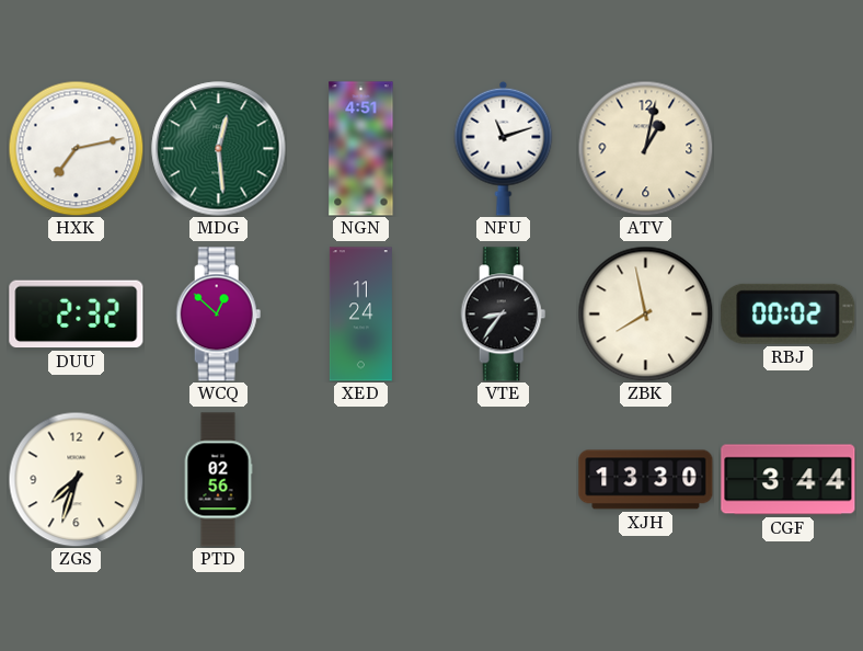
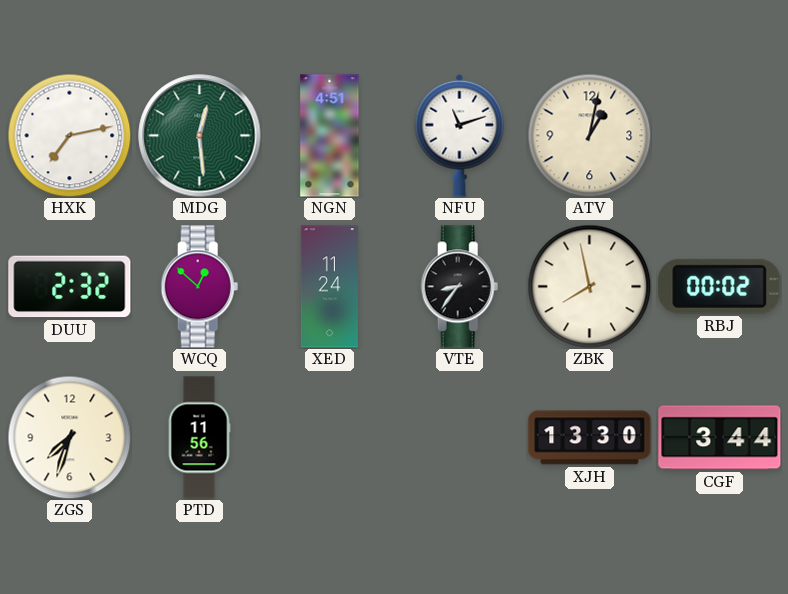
PTD: 02:56 -> 11:56 (199, 438)
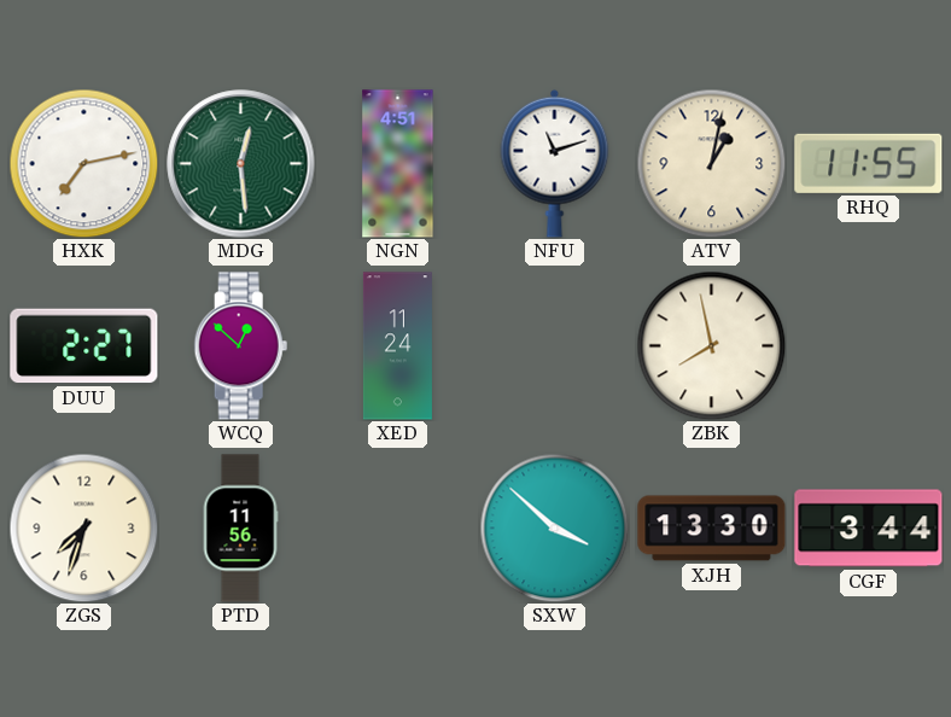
RHQ: none -> 11:55 (869, 163)
DUU: 2:32 -> 2:27 (84, 346)
VTE: 8:36 -> none (460, 287)
RBJ: 00:02 -> none (720, 286)
SXW: none -> 3:52 (554, 527)
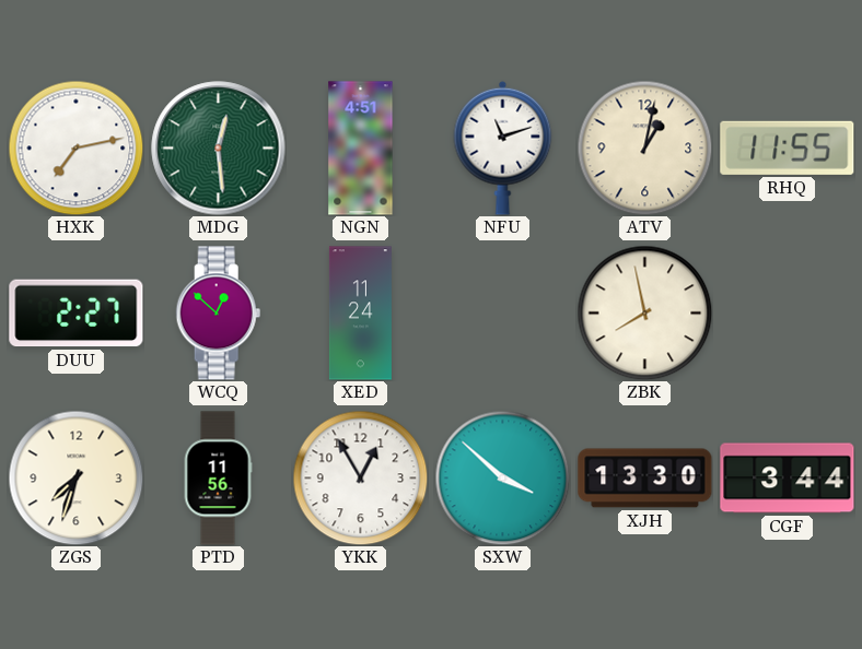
YKK: none -> 12:55 (360, 477)
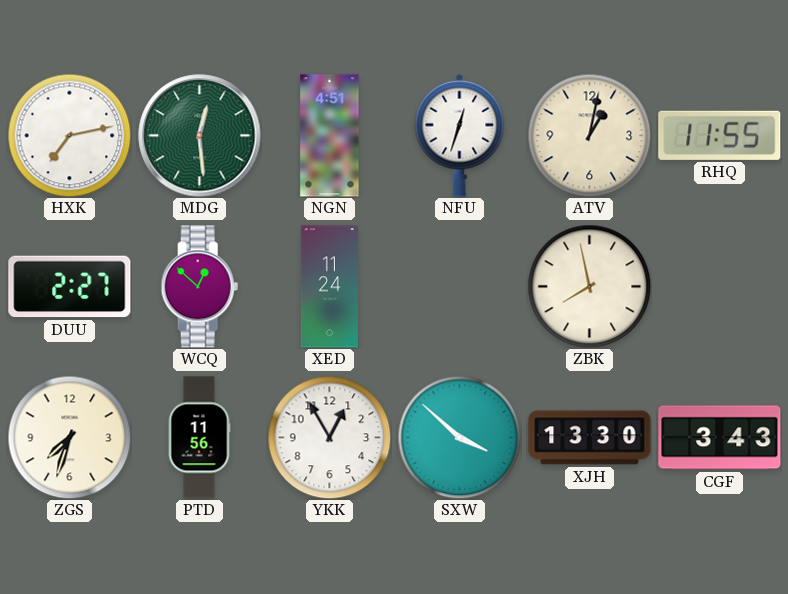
NFU: 11:12 -> 12:33 (460, 135)
CGF: 3:44 -> 3:43 (720, 438)
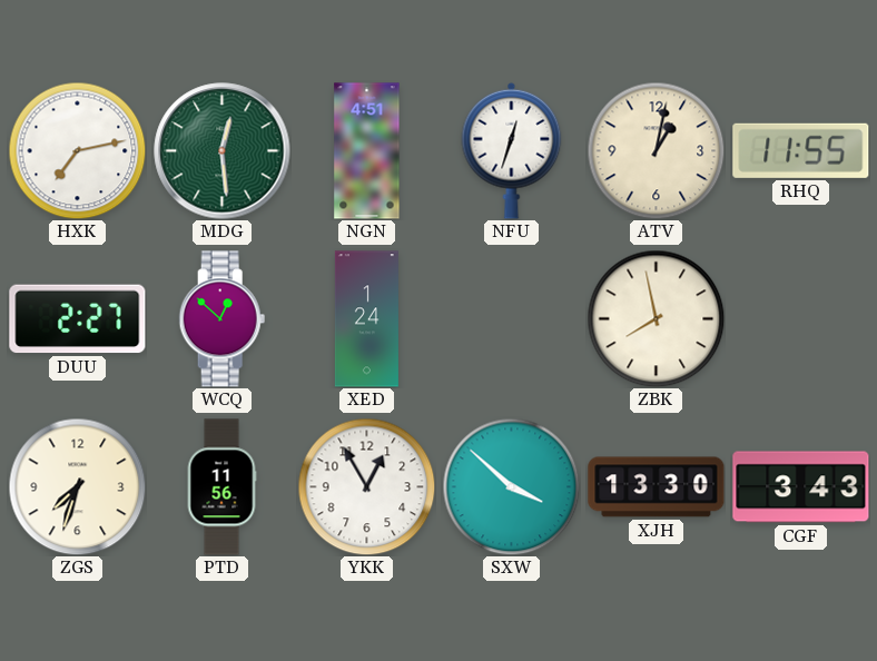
XED: 11:24 -> 1:24 (366, 319)
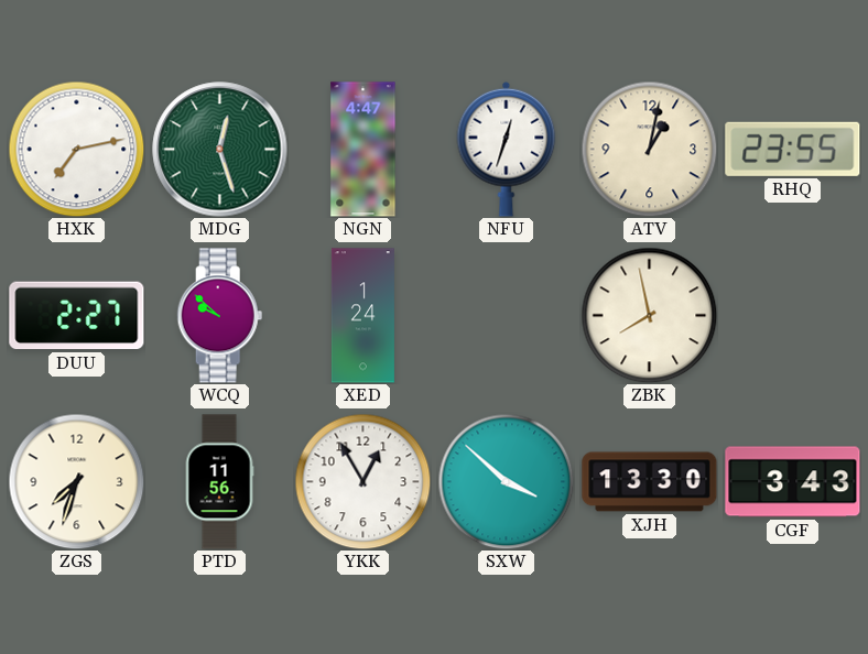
MDG: 12:29 -> 12:27 (220, 150)
NGN: 4:51 -> 4:47 (364, 150)
RHQ: 11:55 -> 23:55 (793, 149)
WCQ: 12:52 -> 9:52 (220, 316)
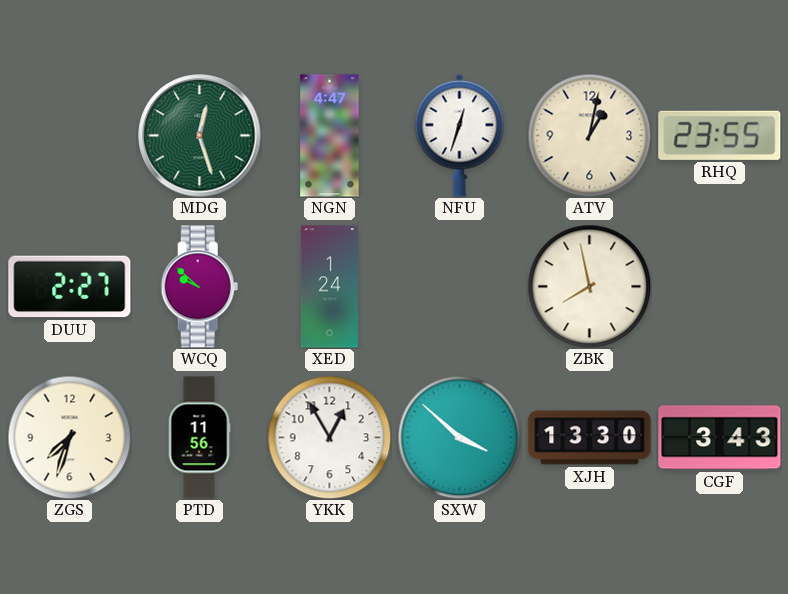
HXK: 7:13 -> none (76, 149)
